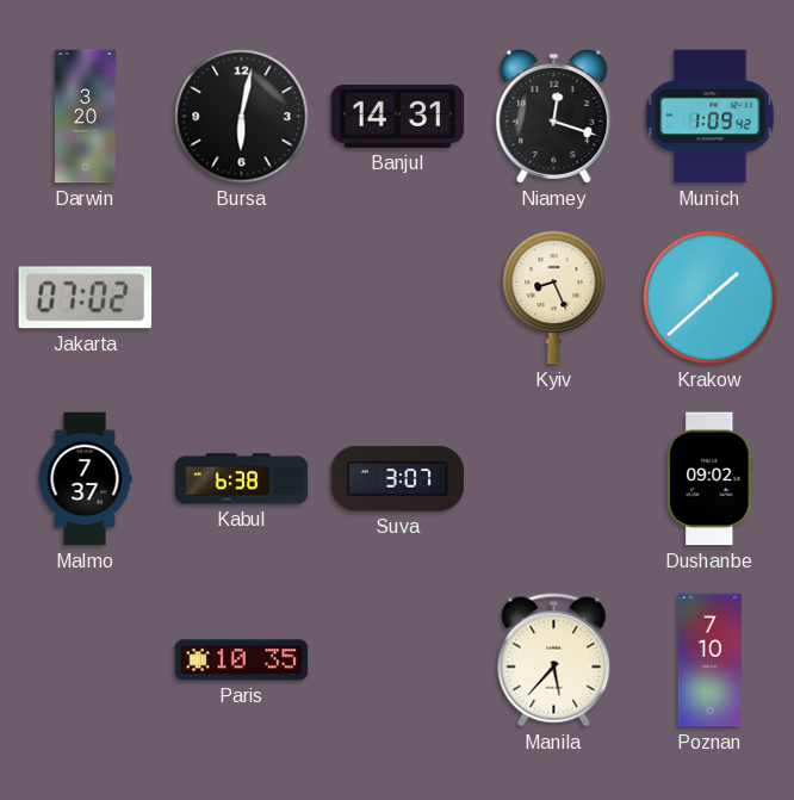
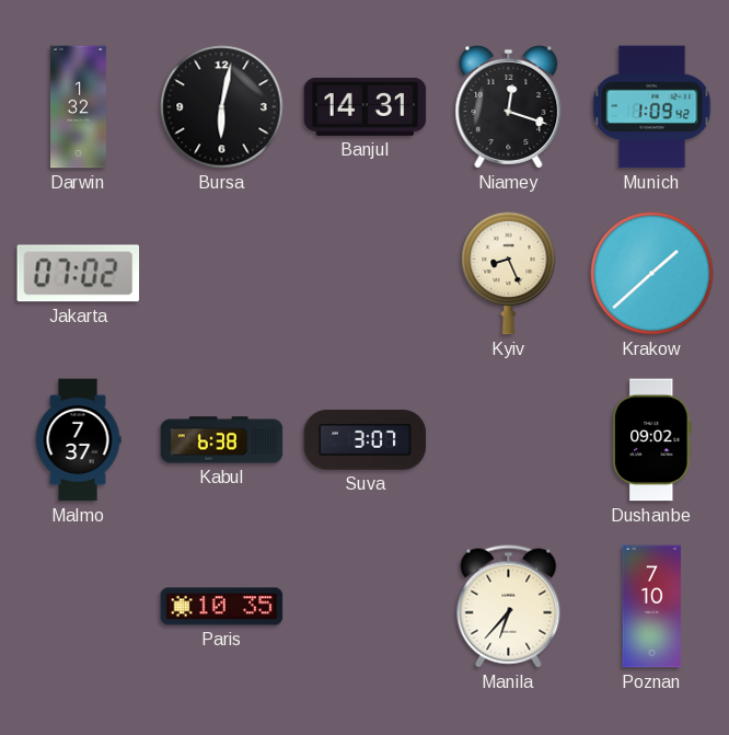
Darwin: 3:20 -> 1:32 (79, 107)
Manila: 5:37 -> 6:37 (509, 607)
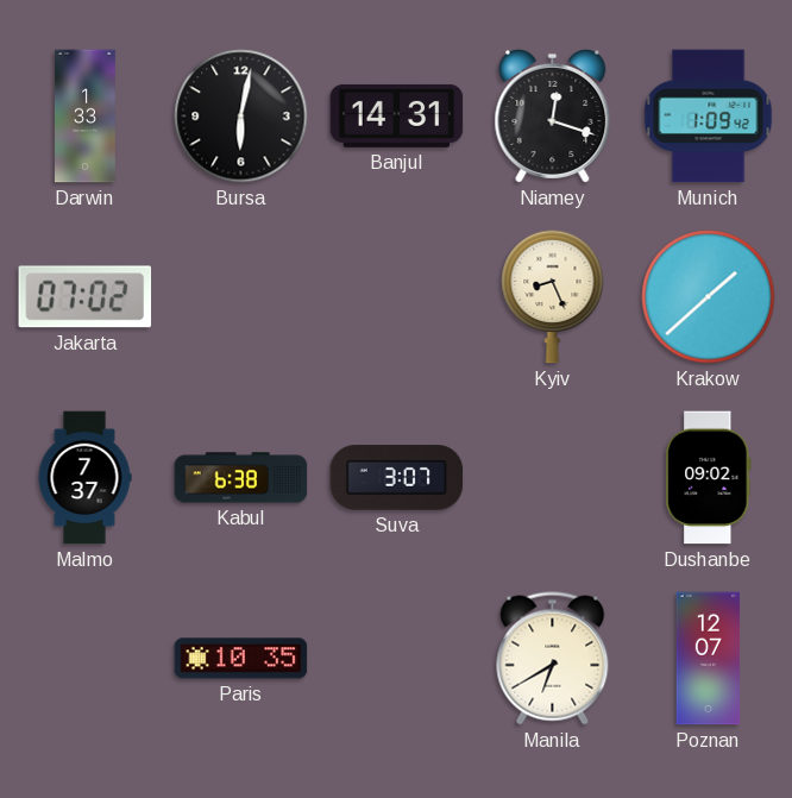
Darwin: 1:32 -> 1:33 (86, 117)
Manila: 6:37 -> 6:40 (553, 659)
Poznan: 7:10 -> 12:07 (709, 659)
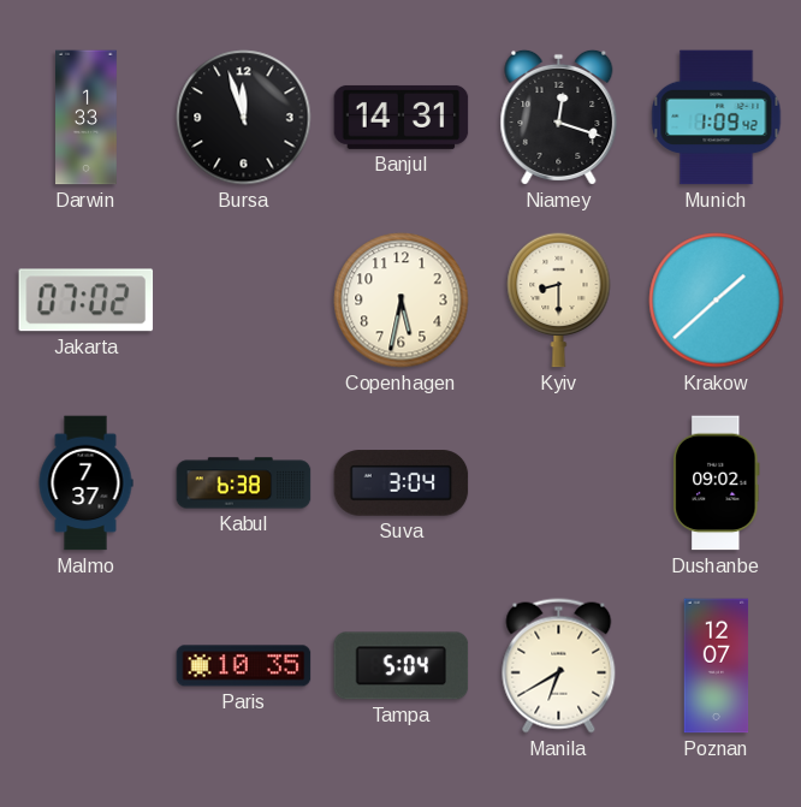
Bursa: 6:02 -> 11:57 (244, 118)
Copenhagen: none -> 5:32 (402, 301)
Kyiv: 8:26 -> 8:30 (559, 299)
Suva: 3:07 -> 3:04 (402, 483)
Tampa: none -> 5:04 (402, 666)
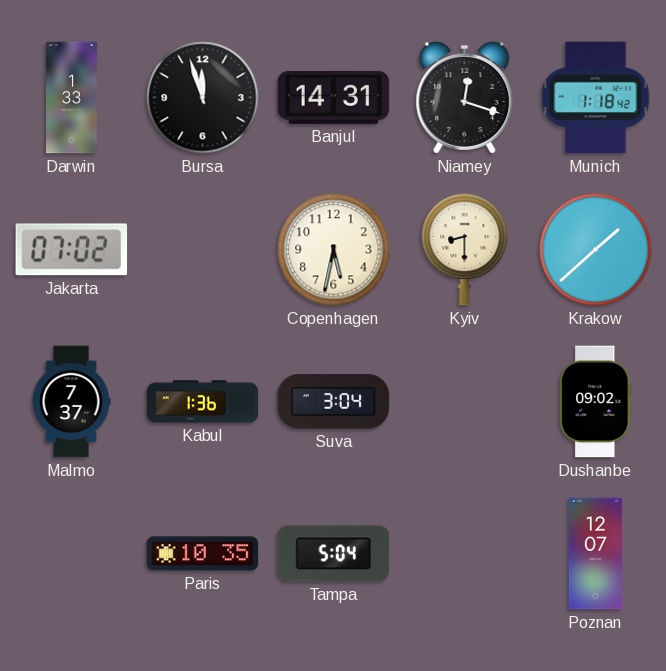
Munich: 1:09 -> 1:18 (596, 98)
Kabul: 6:38 -> 1:36 (203, 402)
Manila: 6:40 -> none (559, 666)
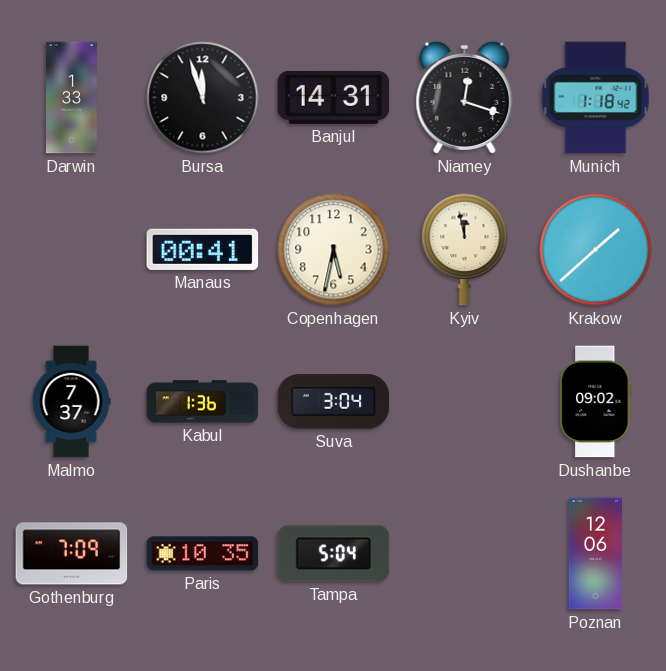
Jakarta: 07:02 -> none (72, 250)
Manaus: none -> 00:41 (203, 249)
Kyiv: 8:30 -> 11:58 (465, 249)
Gothenburg: none -> 7:09 (72, 554)
Poznan: 12:07 -> 12:06 (596, 554)
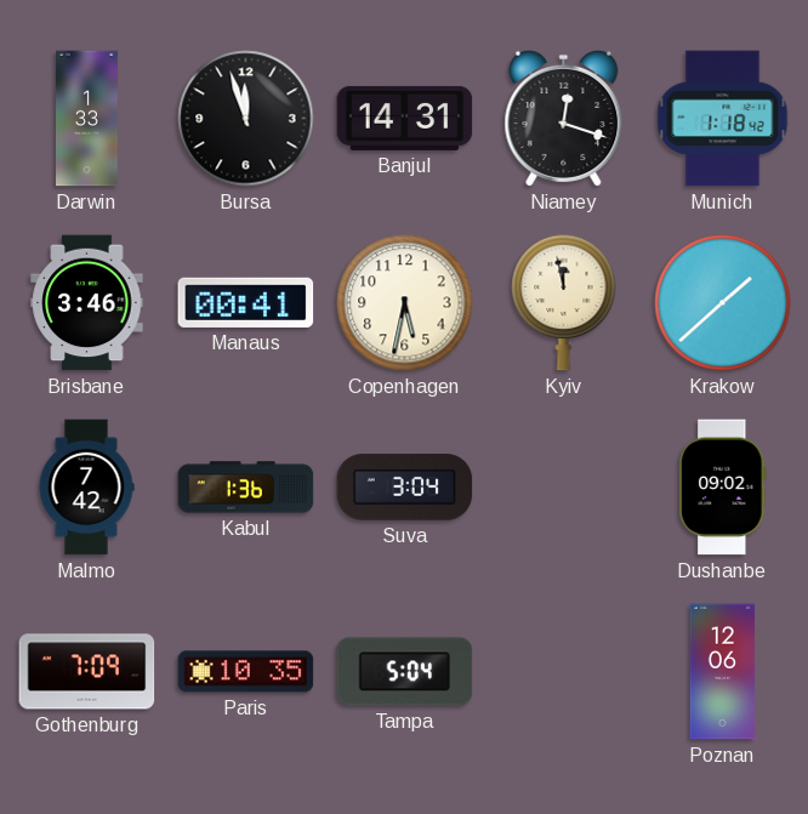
Brisbane: none -> 3:46 (87, 303)
Malmo: 7:37 -> 7:42 (86, 488)
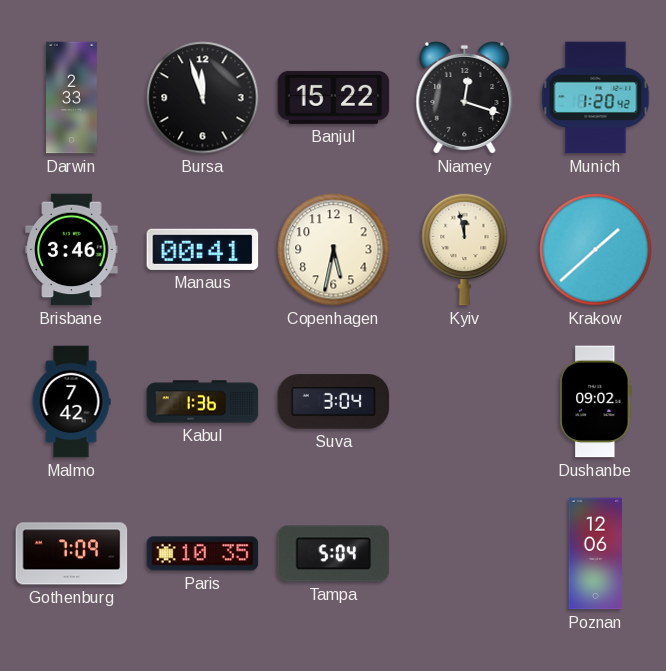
Darwin: 1:33 -> 2:33 (72, 98)
Banjul: 14:31 -> 15:22 (334, 97)
Munich: 1:18 -> 1:20 (596, 98)
